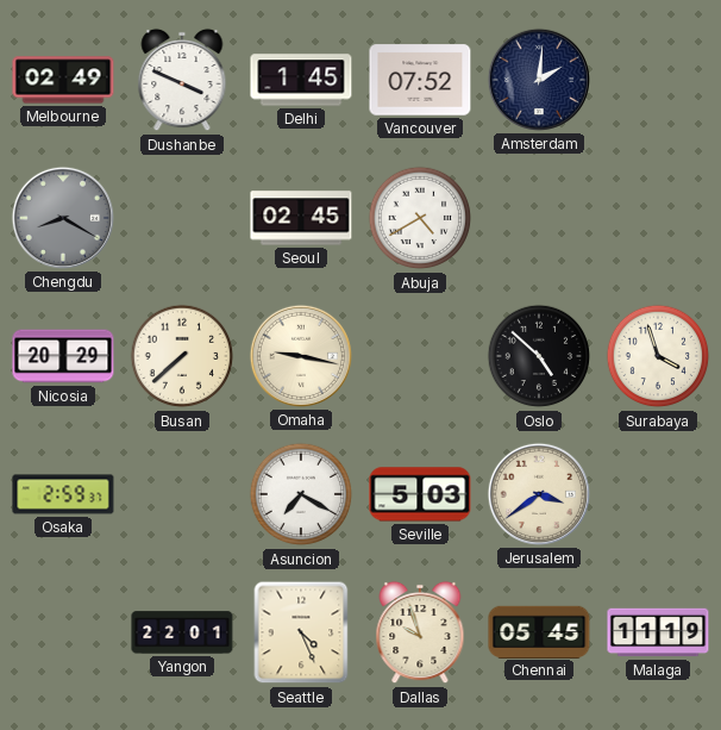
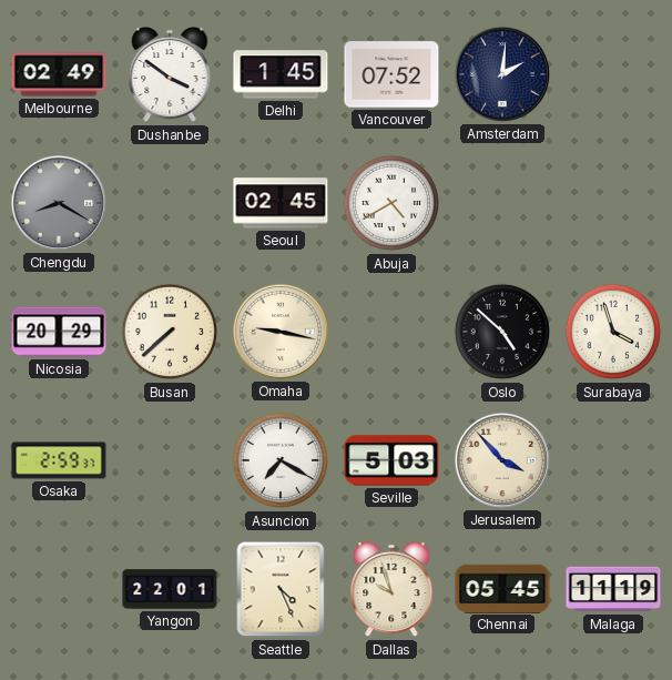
Dushanbe: 3:49 -> 3:51 (170, 74)
Jerusalem: 3:39 -> 3:53 (502, 460)
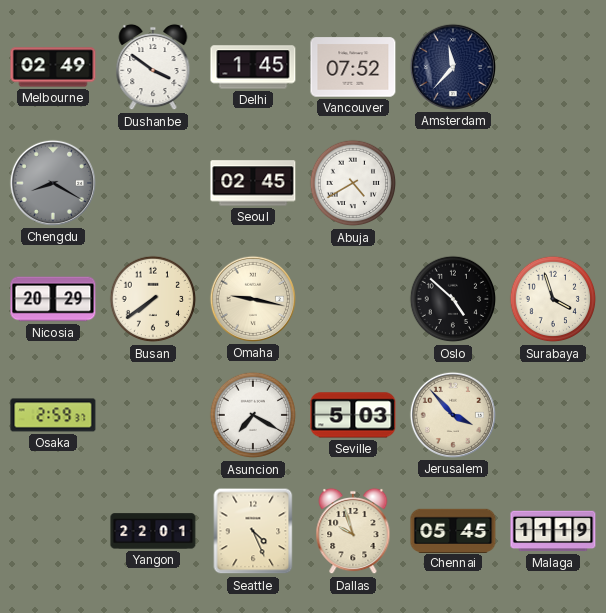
Amsterdam: 2:01 -> 11:37 (453, 67)
Busan: 7:38 -> 7:39 (153, 299)
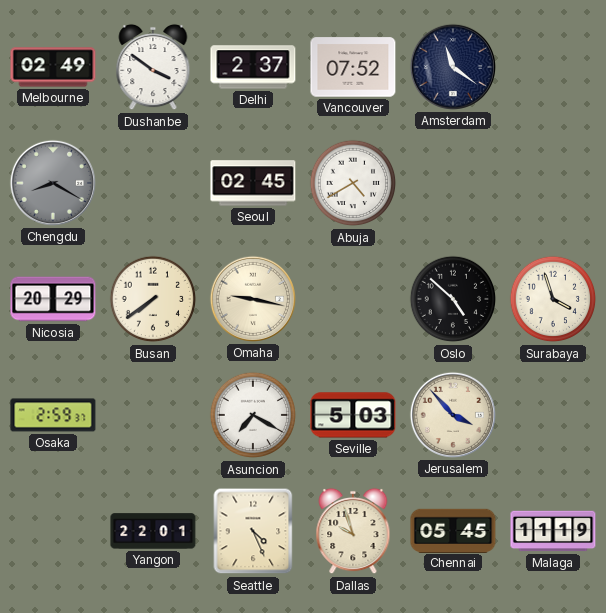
Delhi: 1:45 -> 2:37 (253, 67)
Amsterdam: 11:37 -> 11:21 (453, 67)
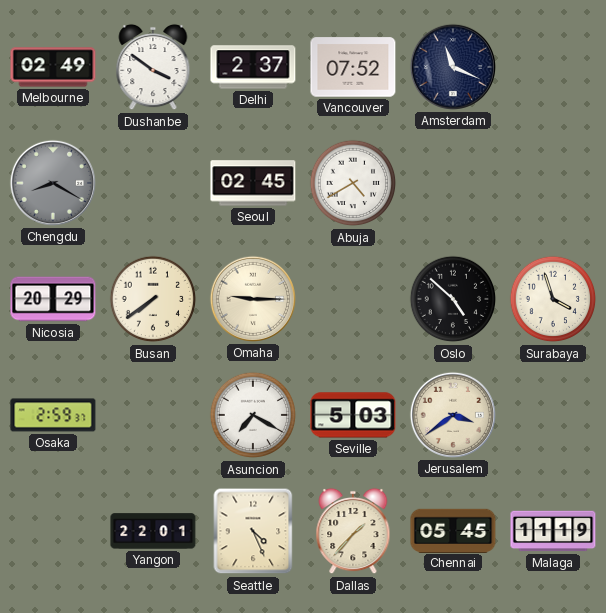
Amsterdam: 11:21 -> 11:19 (453, 67)
Omaha: 9:17 -> 9:15 (253, 299)
Jerusalem: 3:53 -> 3:39 (453, 415)
Dallas: 9:57 -> 1:37 (353, 531)
